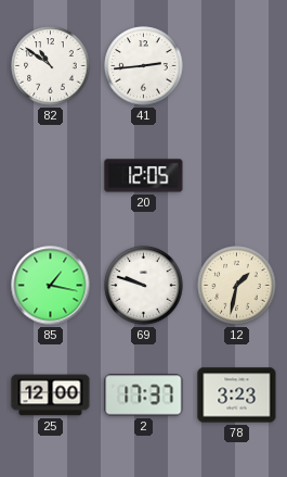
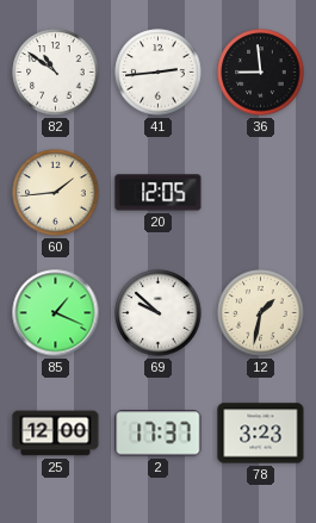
36: none -> 8:59 (261, 73)
60: none -> 1:44 (56, 193)
85: 1:17 -> 1:19 (56, 313)
69: 9:48 -> 9:52 (159, 313)
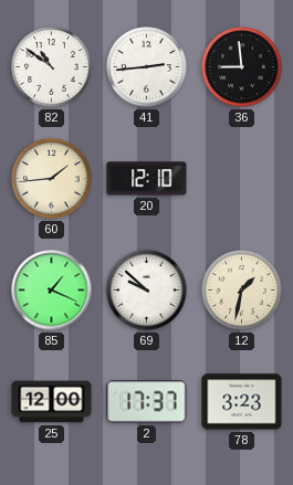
20: 12:05 -> 12:10 (147, 179)
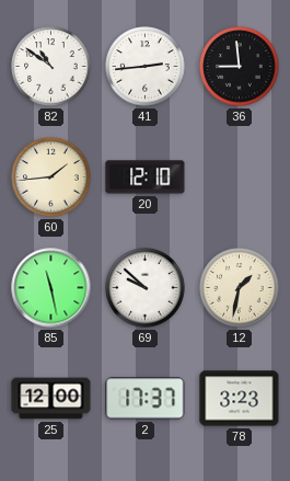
85: 1:19 -> 11:28 (51, 288)
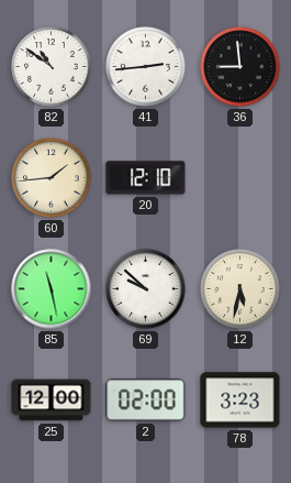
12: 1:32 -> 5:32 (240, 289)
2: 17:37 -> 02:00 (146, 400)
